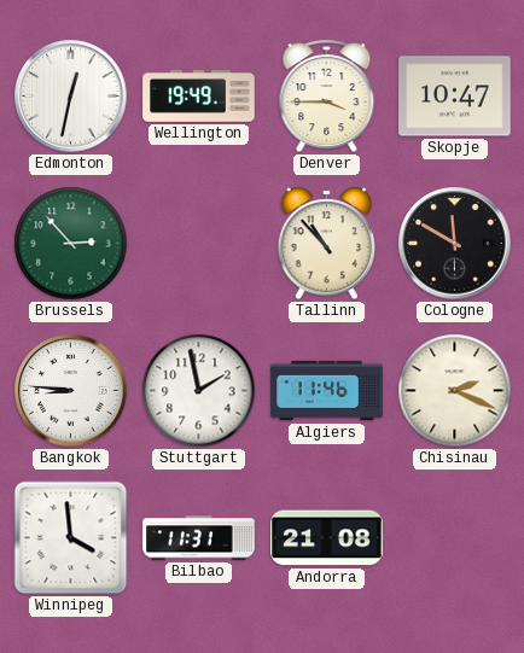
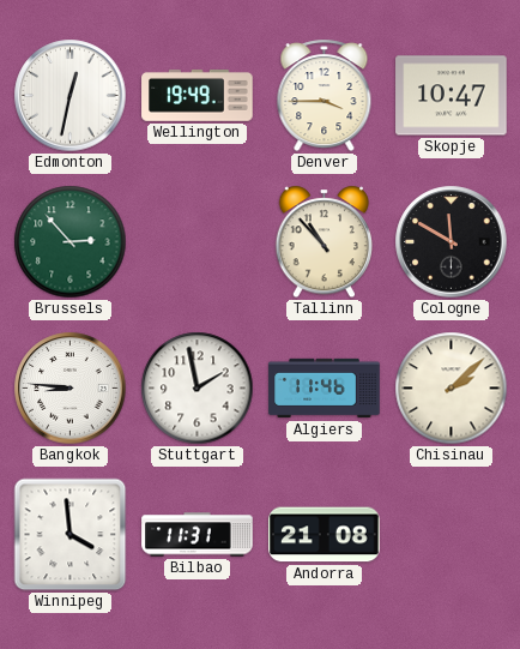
Chisinau: 2:19 -> 2:08 (452, 389)
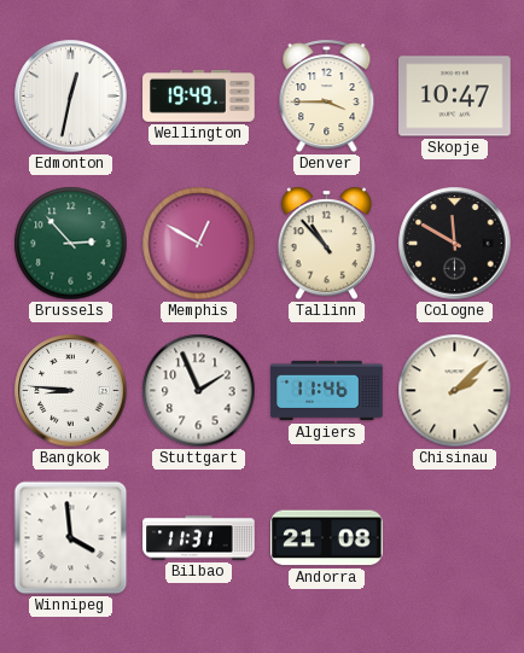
Memphis: none -> 12:50 (199, 244)
Stuttgart: 1:58 -> 1:56 (199, 391)
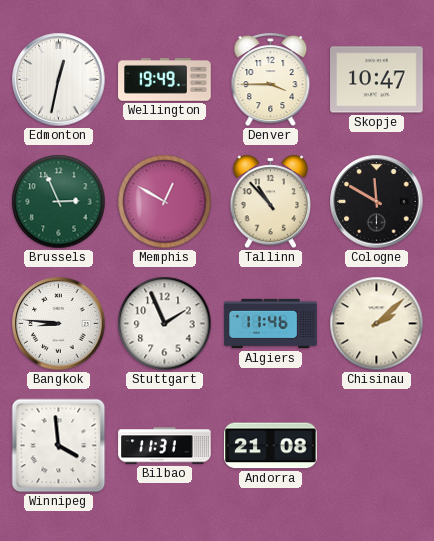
Brussels: 2:53 -> 2:56 (59, 202)
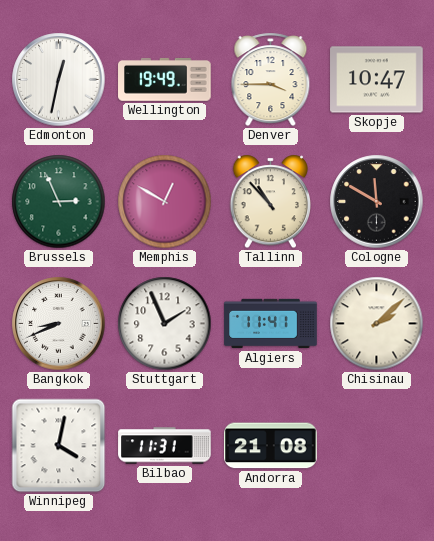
Bangkok: 8:46 -> 8:41 (59, 324)
Algiers: 11:46 -> 11:41 (271, 324)
Winnipeg: 3:59 -> 4:02 (59, 446)
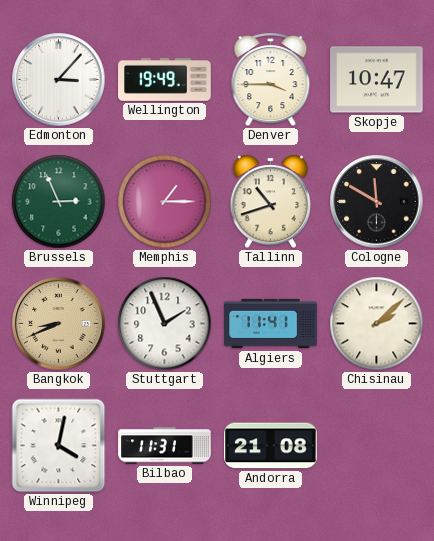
Edmonton: 12:32 -> 3:07 (59, 80)
Memphis: 12:50 -> 1:15 (165, 202)
Tallinn: 10:53 -> 10:42 (271, 202)
Bangkok dial: white -> champagne (59, 324)
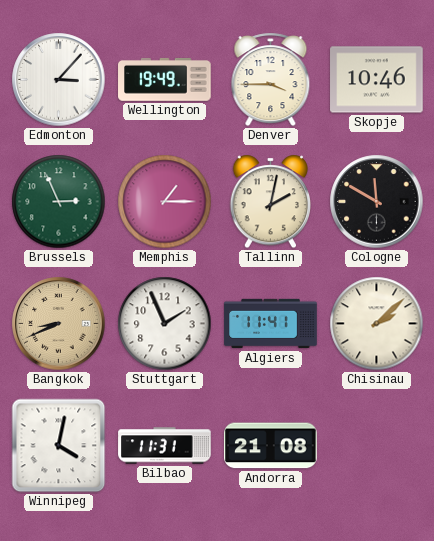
Skopje: 10:47 -> 10:46 (377, 80)
Tallinn: 10:42 -> 2:02 (271, 202)
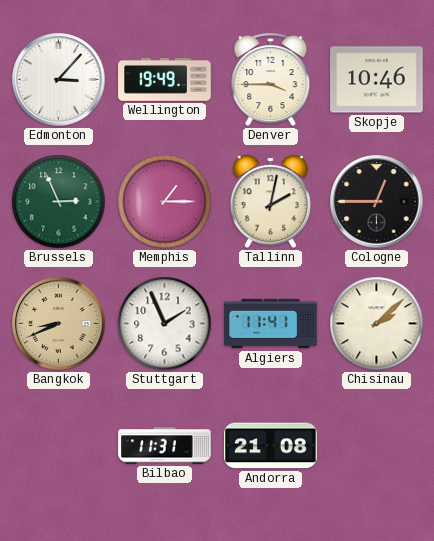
Cologne: 11:50 -> 12:45 (377, 202)
Winnipeg: 4:02 -> none (59, 446)
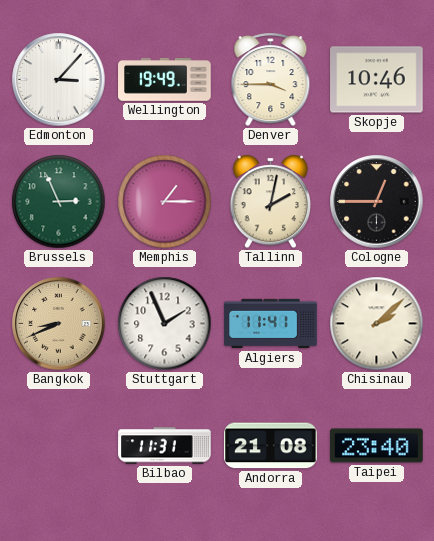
Taipei: none -> 23:40 (377, 446)
